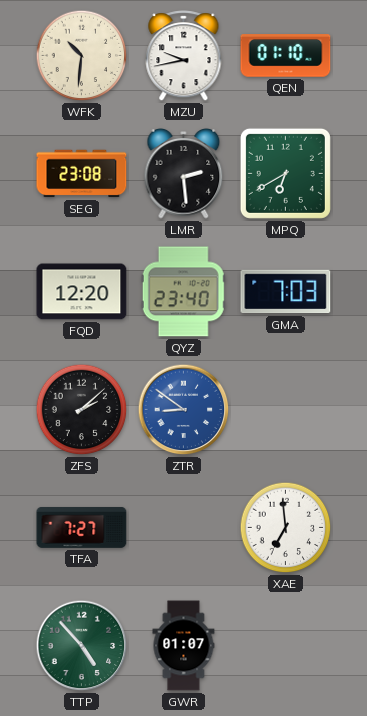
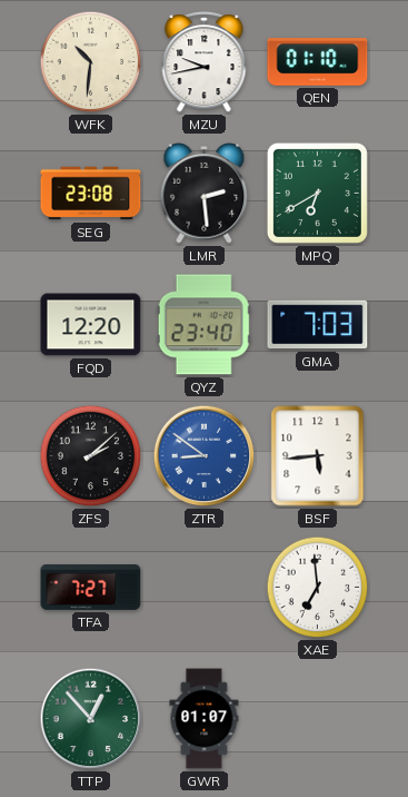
BSF: none -> 5:44 (318, 456)
TTP: 4:53 -> 12:53 (91, 719)
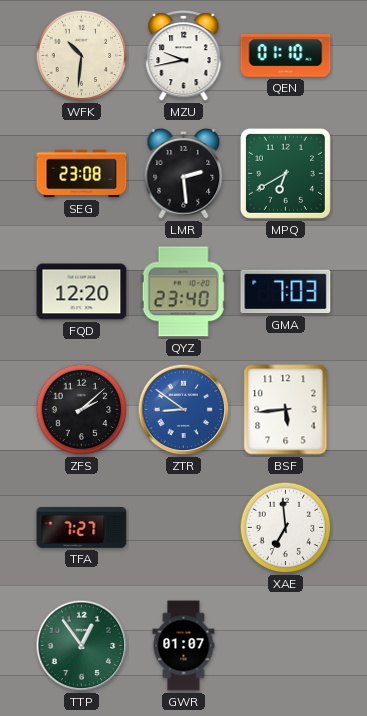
TTP: 12:53 -> 12:54 (82, 646)
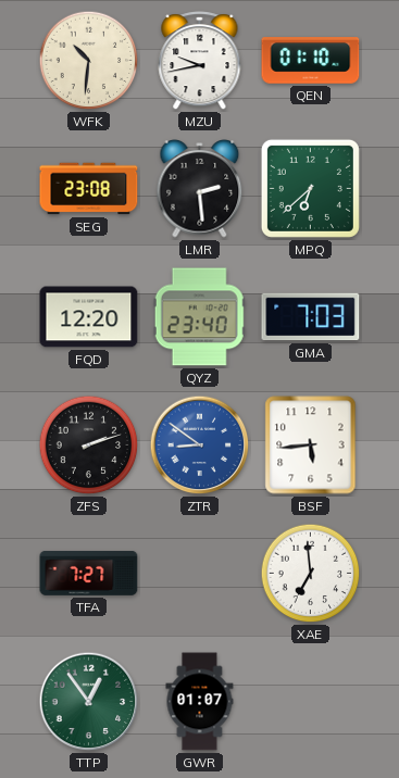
MPQ: 6:40 -> 6:38 (310, 188)
ZFS: 2:08 -> 2:12 (89, 446)
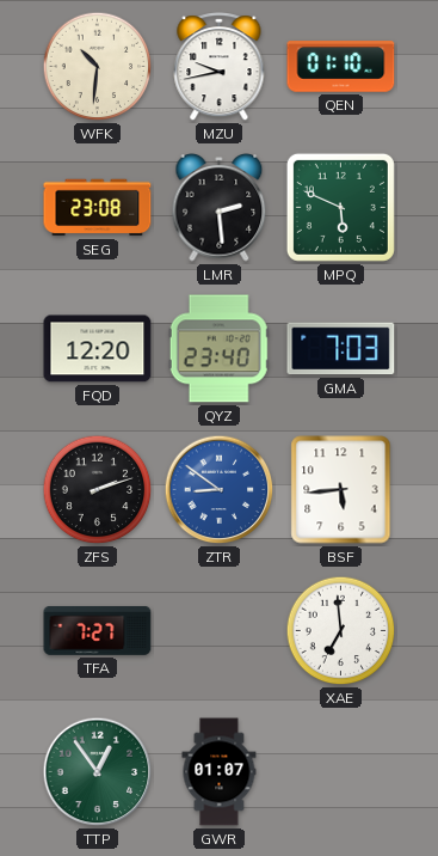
MPQ: 6:38 -> 5:49 (340, 207)
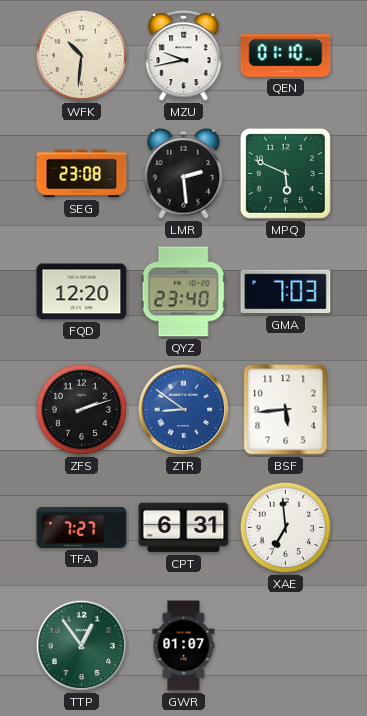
CPT: none -> 6:31 (184, 528)
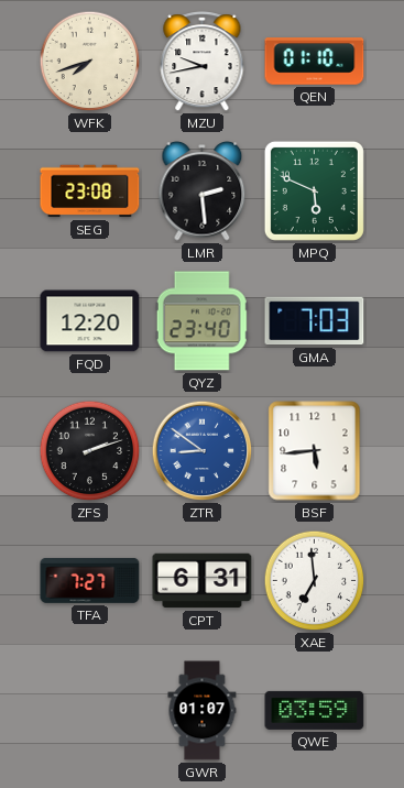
WFK: 10:31 -> 7:42 (90, 62)
TTP: 12:54 -> none (82, 646)
QWE: none -> 03:59 (315, 710)
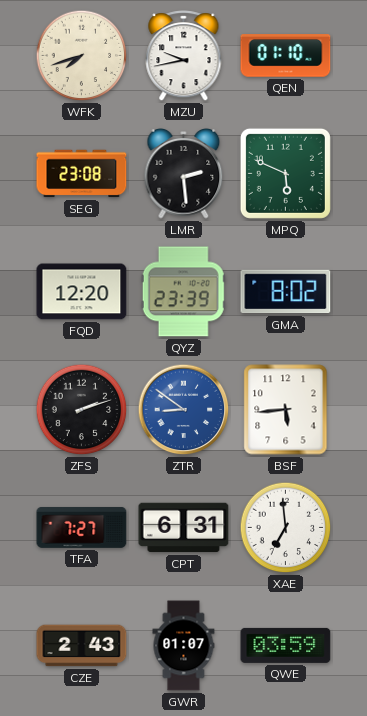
QYZ: 23:40 -> 23:39 (183, 292)
GMA: 7:03 -> 8:02 (286, 292)
CZE: none -> 2:43 (82, 646)
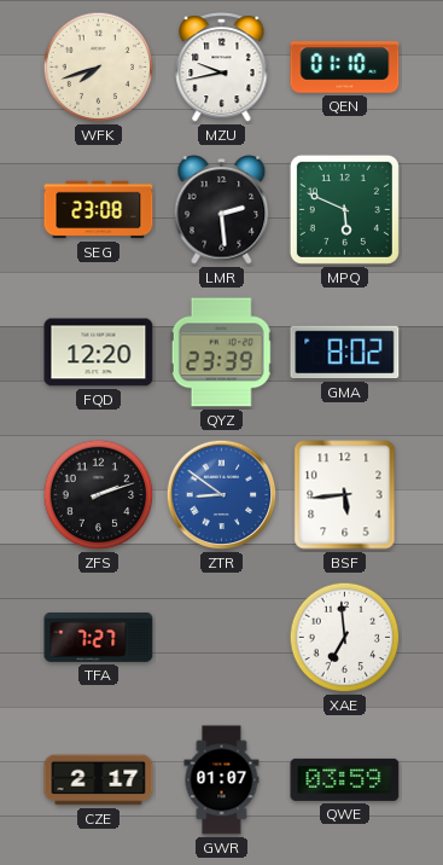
CPT: 6:31 -> none (184, 528)
CZE: 2:43 -> 2:17 (99, 780)
